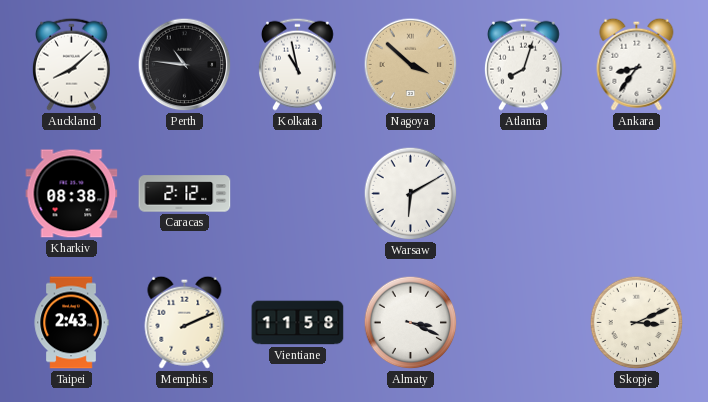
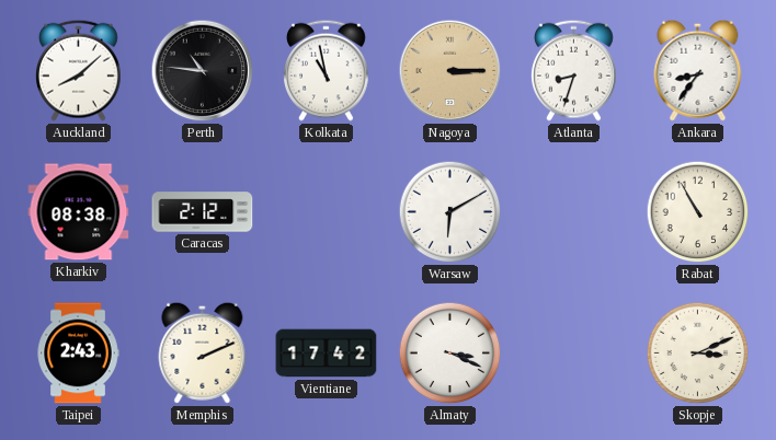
Nagoya: 3:52 -> 3:15 (450, 71)
Atlanta: 8:03 -> 8:33 (574, 70)
Rabat: none -> 10:55 (698, 212)
Vientiane: 11:58 -> 17:42 (327, 354)
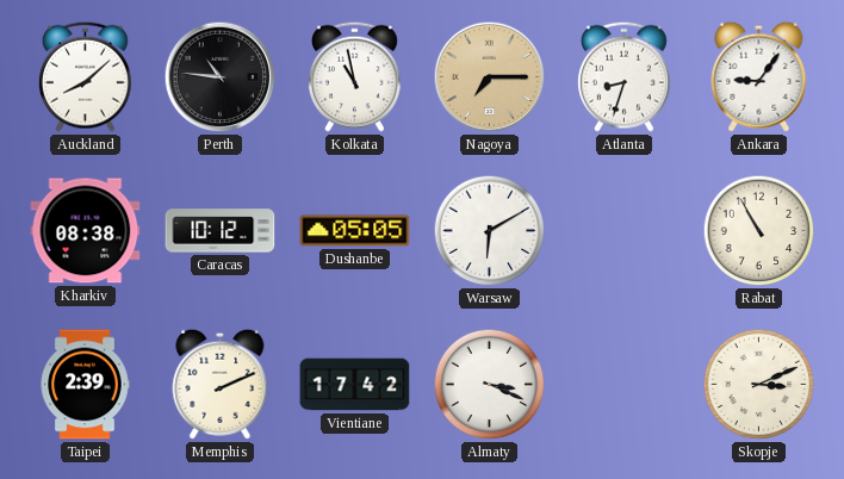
Nagoya: 3:15 -> 7:15 (490, 77)
Ankara: 8:36 -> 9:06 (759, 76)
Caracas: 2:12 -> 10:12 (221, 231)
Dushanbe: none -> 05:05 (355, 231)
Taipei: 2:43 -> 2:39 (85, 385)
